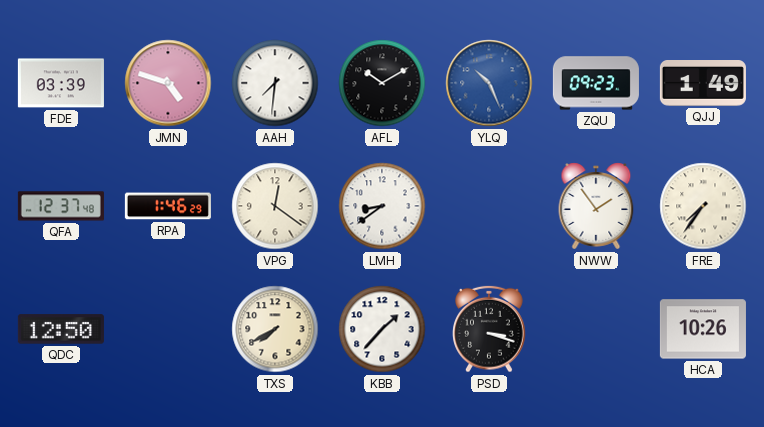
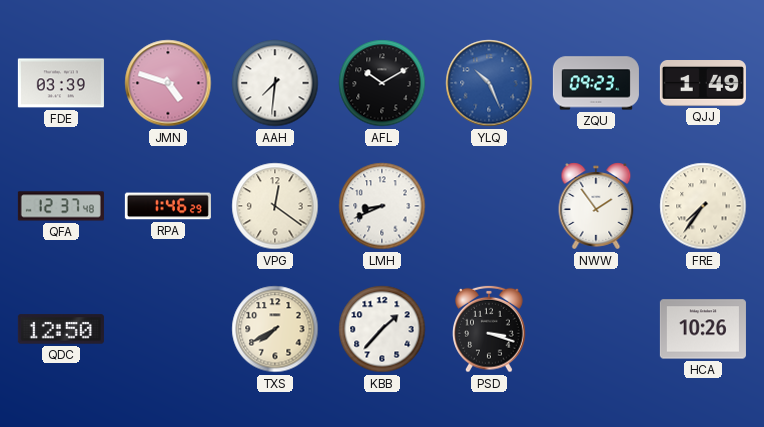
LMH: 8:39 -> 8:41 (382, 206)
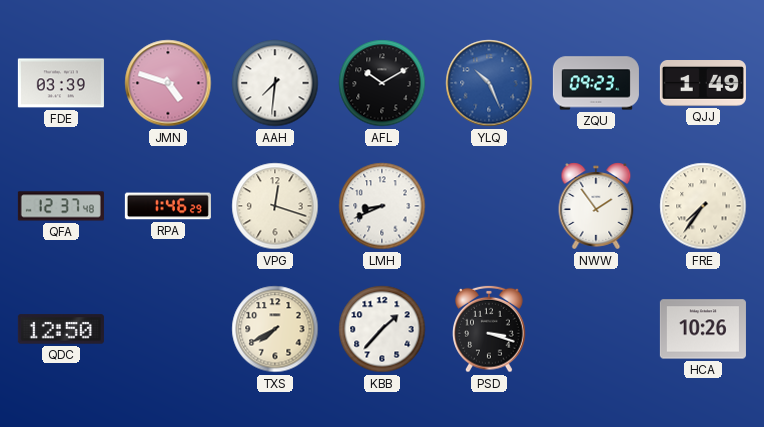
VPG: 12:21 -> 12:18 (275, 206)
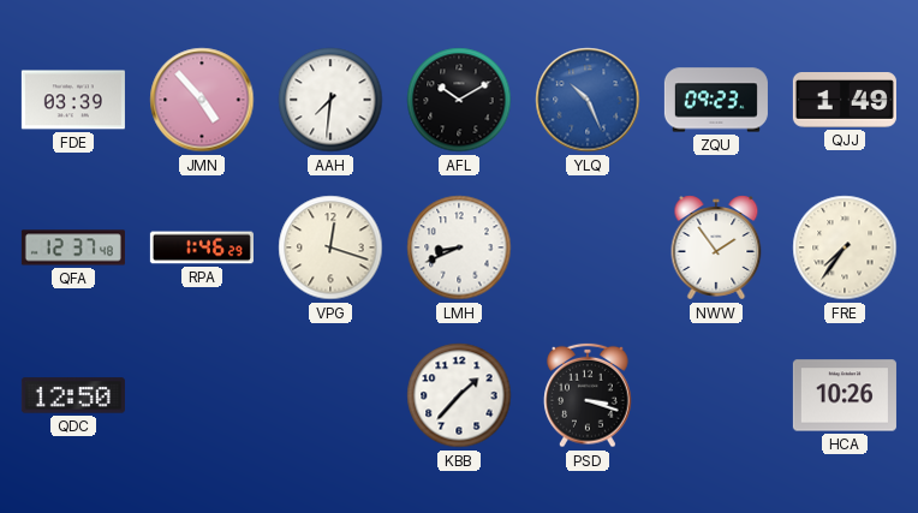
JMN: 4:48 -> 4:53 (202, 100)
TXS: 7:40 -> none (275, 329)
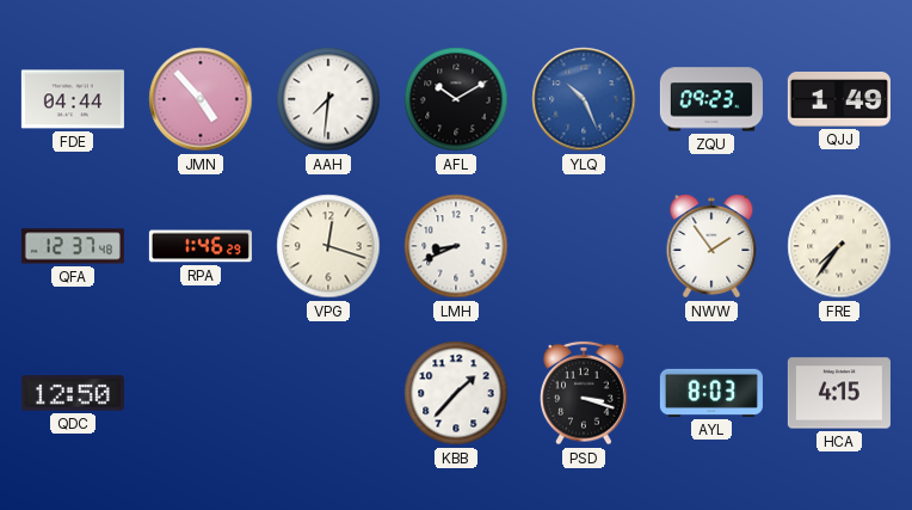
FDE: 03:39 -> 04:44 (73, 99)
AYL: none -> 8:03 (711, 393)
HCA: 10:26 -> 4:15 (839, 393)
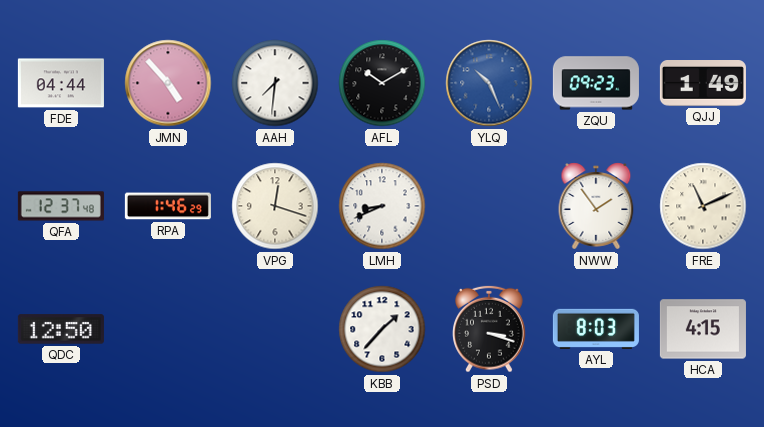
FRE: 7:36 -> 11:11 (703, 206)
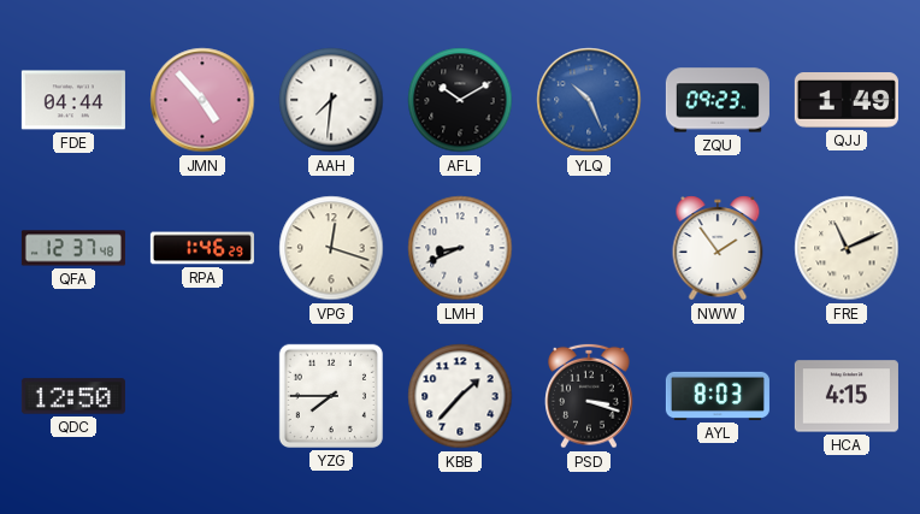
YZG: none -> 7:45 (331, 396)
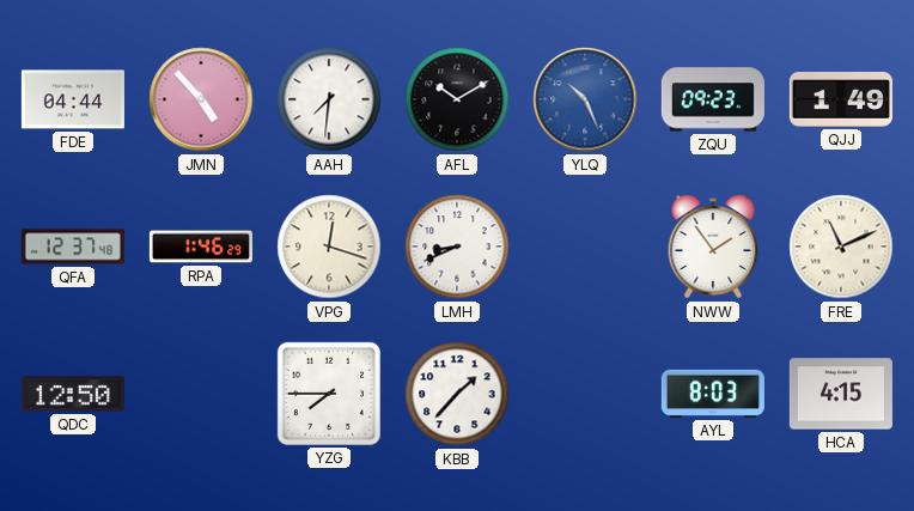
PSD: 3:18 -> none (589, 396)
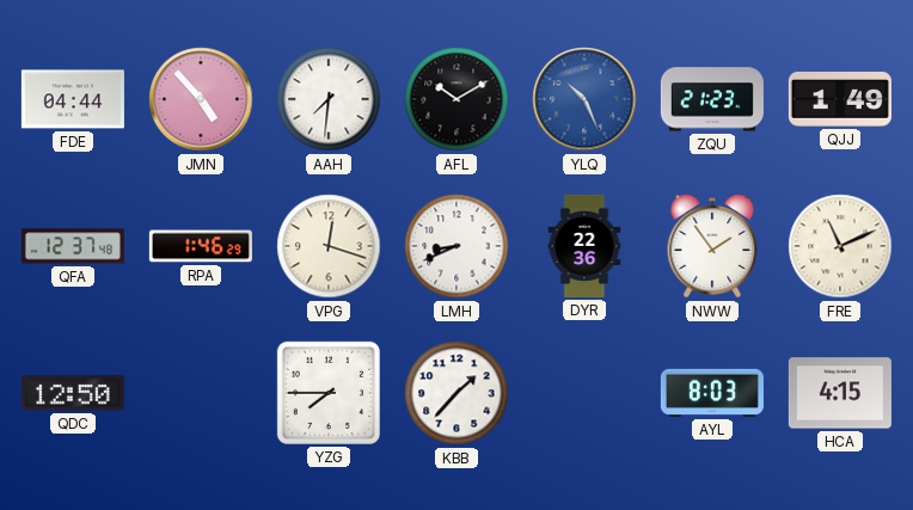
ZQU: 09:23 -> 21:23 (712, 99)
DYR: none -> 22:36 (584, 246)
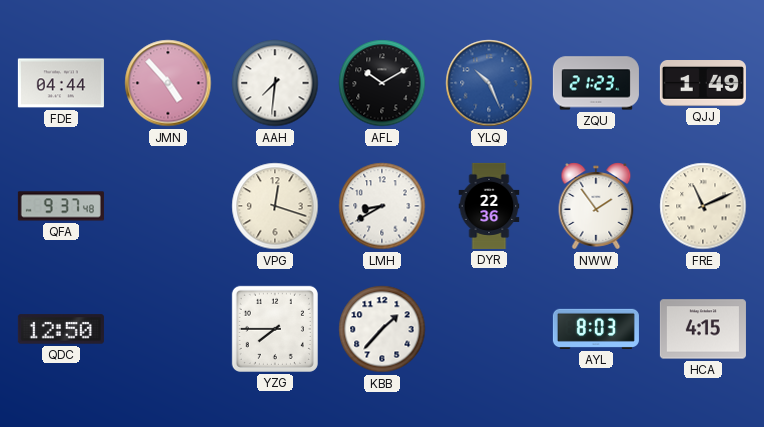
QFA: 12:37 -> 9:37 (61, 206)
RPA: 1:46 -> none (201, 246)
LMH: 8:41 -> 8:40 (382, 206)
